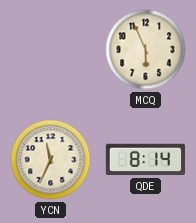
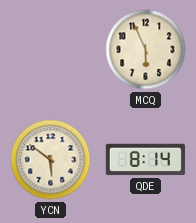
YCN: 11:34 -> 5:51 (51, 160)
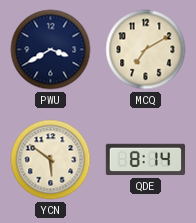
PWU: none -> 3:40 (51, 50)
MCQ: 5:56 -> 7:10 (146, 50)
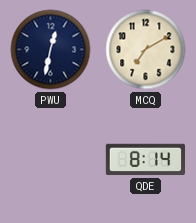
PWU: 3:40 -> 12:32 (51, 50)
YCN: 5:51 -> none (51, 160)
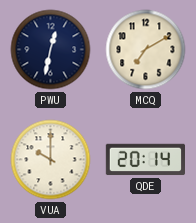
VUA: none -> 10:00 (51, 160)
QDE: 8:14 -> 20:14 (145, 160)
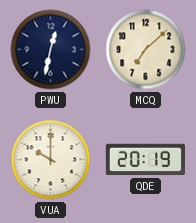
MCQ: 7:10 -> 7:08 (146, 50)
QDE: 20:14 -> 20:19 (145, 160)
